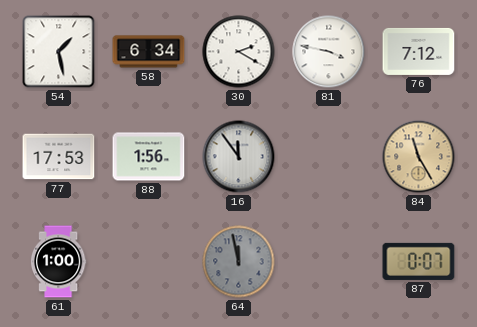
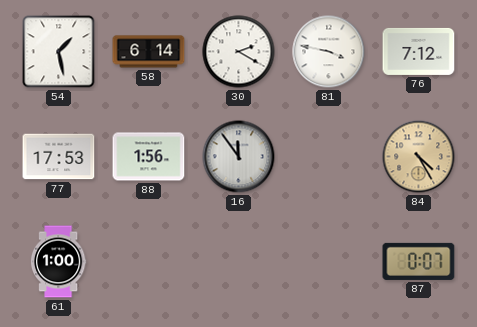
58: 6:34 -> 6:14 (149, 52)
84: 11:25 -> 4:25 (419, 157)
64: 11:58 -> none (239, 262)
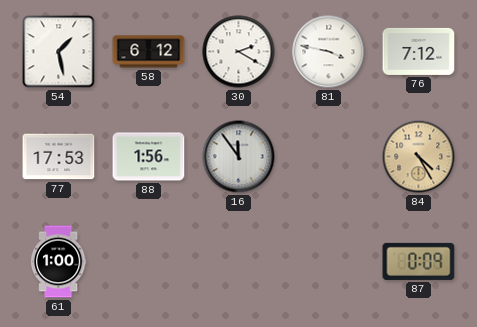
58: 6:14 -> 6:12 (149, 52)
87: 0:07 -> 0:09 (419, 261)
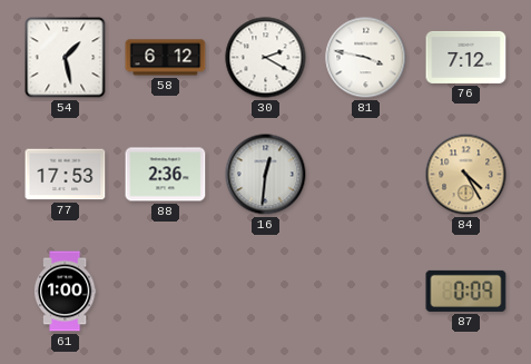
88: 1:56 -> 2:36 (166, 175)
16: 11:54 -> 12:31 (266, 175)
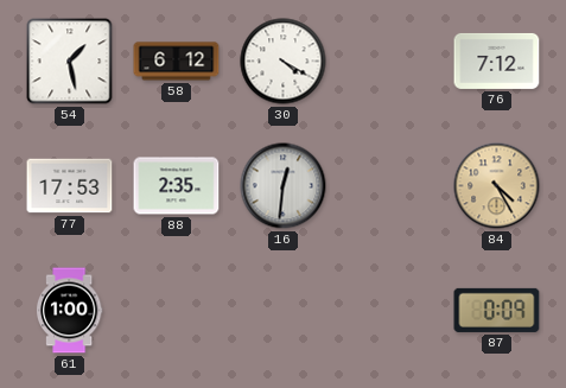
30: 2:20 -> 4:20 (284, 62)
81: 3:47 -> none (366, 58)
88: 2:36 -> 2:35 (177, 186)
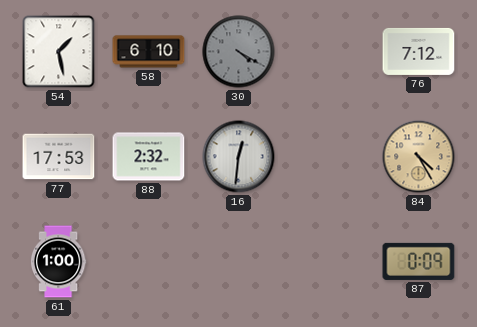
58: 6:12 -> 6:10 (149, 52)
30 dial: white -> grey (239, 52)
88: 2:35 -> 2:32 (149, 157)
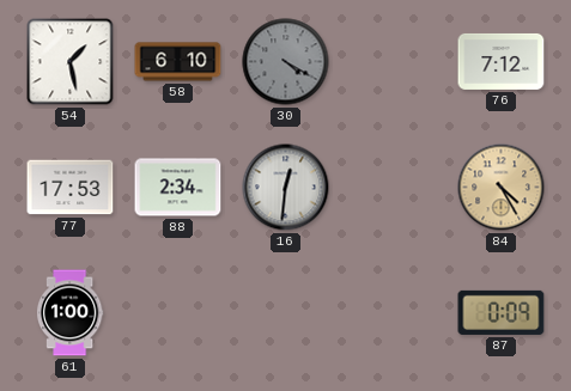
88: 2:32 -> 2:34 (178, 188)
